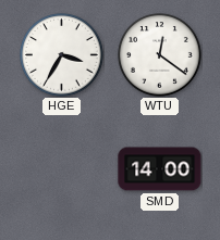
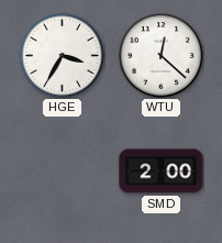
WTU: 12:21 -> 12:22 (162, 56)
SMD: 14:00 -> 2:00 (162, 172)
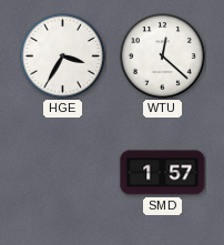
SMD: 2:00 -> 1:57 (163, 173)
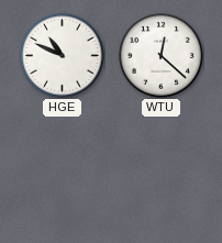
HGE: 3:35 -> 10:49 (63, 56)
SMD: 1:57 -> none (163, 173)
